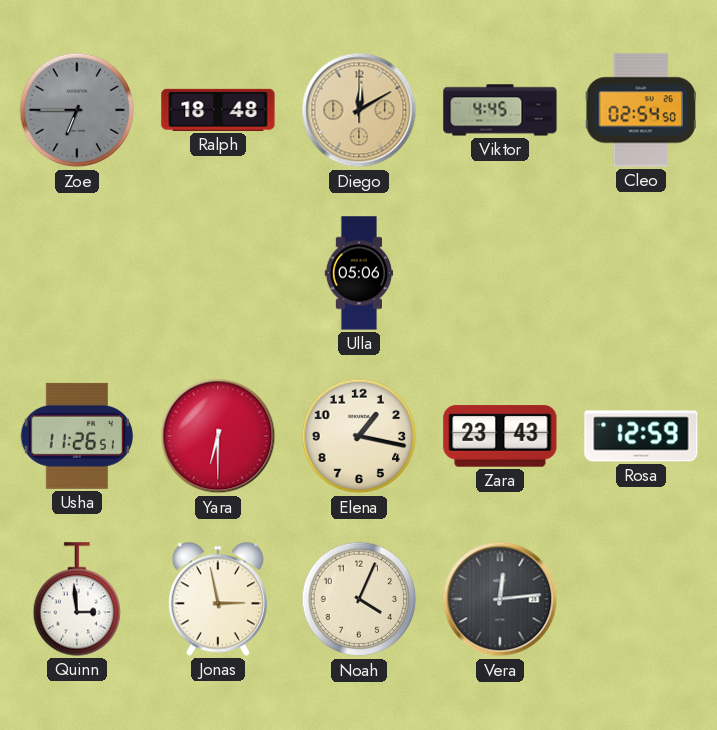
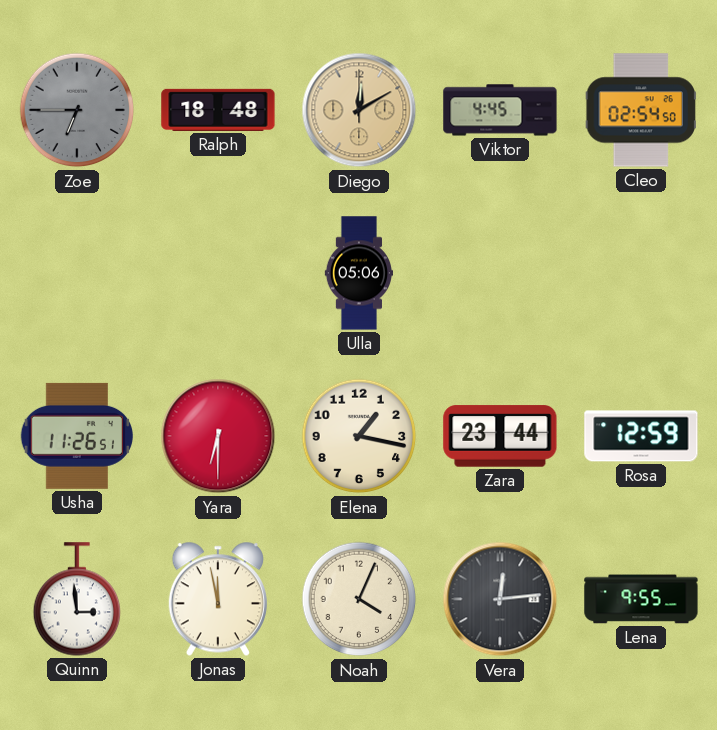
Zara: 23:43 -> 23:44 (500, 436)
Jonas: 2:58 -> 11:58 (218, 599)
Lena: none -> 9:55 (641, 599)
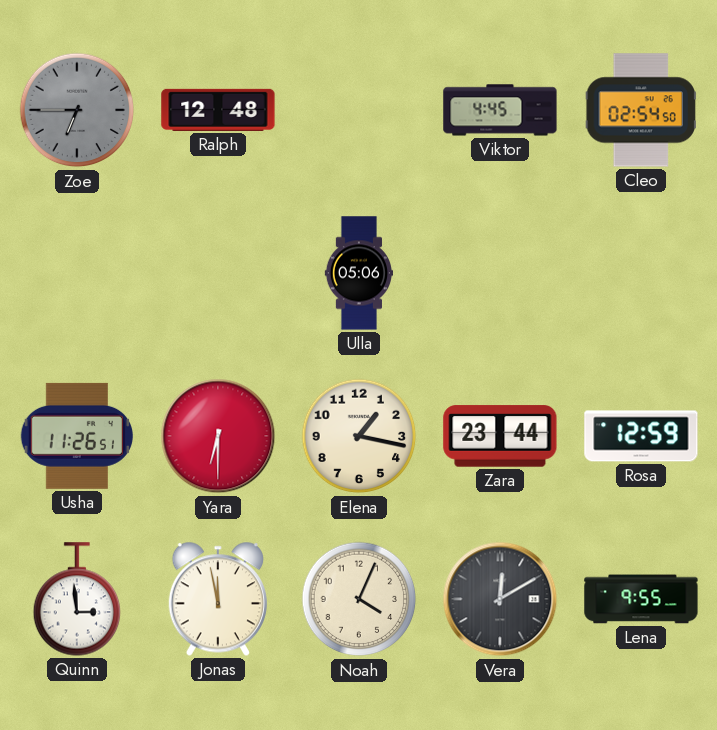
Ralph: 18:48 -> 12:48 (218, 110)
Diego: 12:10 -> none (359, 110)
Vera: 12:14 -> 12:10 (500, 599)
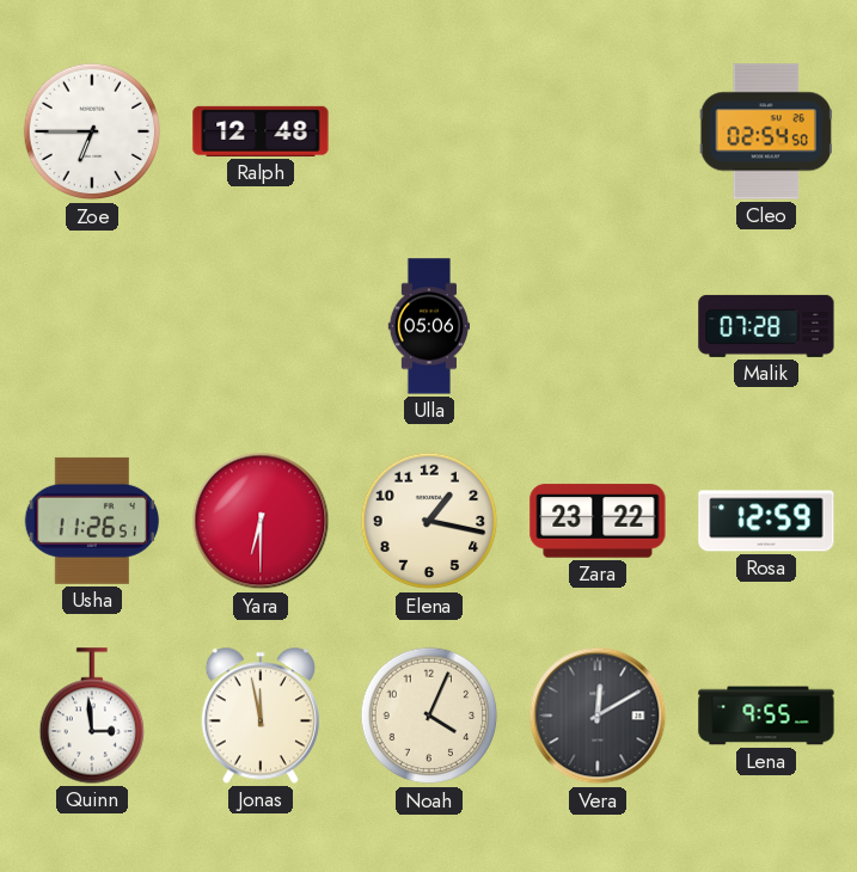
Zoe dial: grey -> white (92, 131)
Viktor: 4:45 -> none (500, 110)
Malik: none -> 07:28 (766, 326)
Zara: 23:44 -> 23:22 (598, 521)
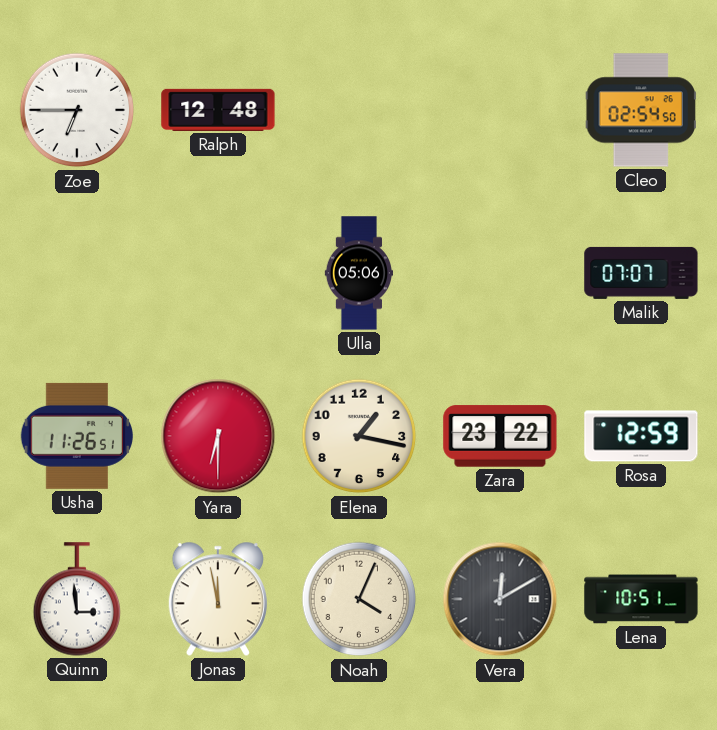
Malik: 07:28 -> 07:07 (641, 273)
Lena: 9:55 -> 10:51 (641, 599)
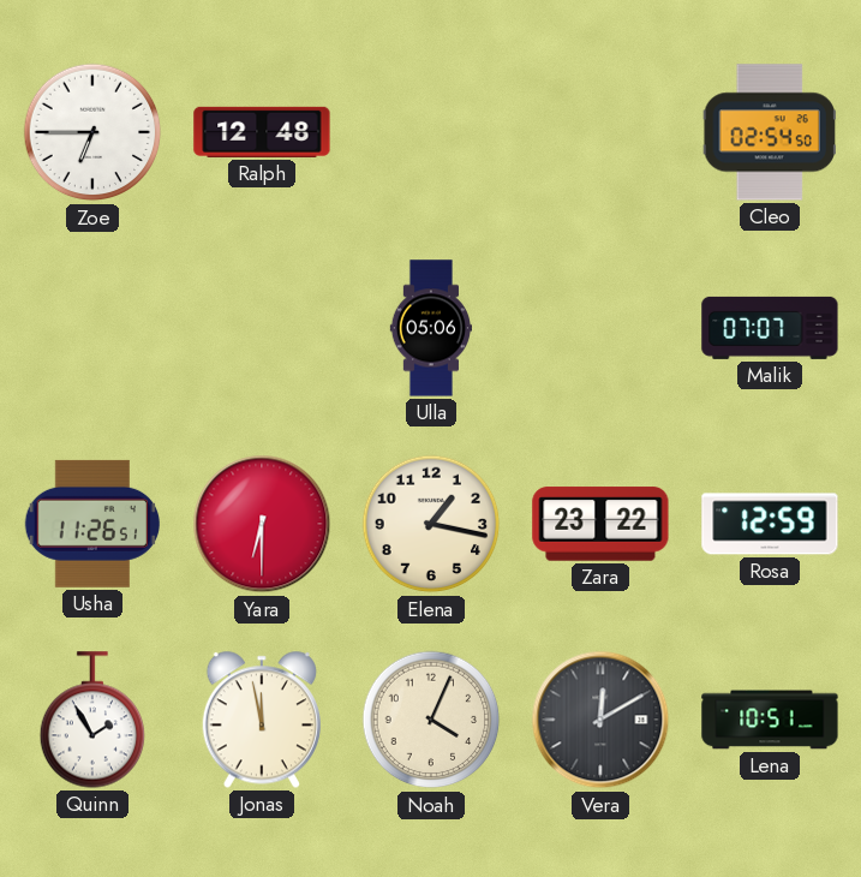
Quinn: 2:59 -> 1:55 (91, 720)
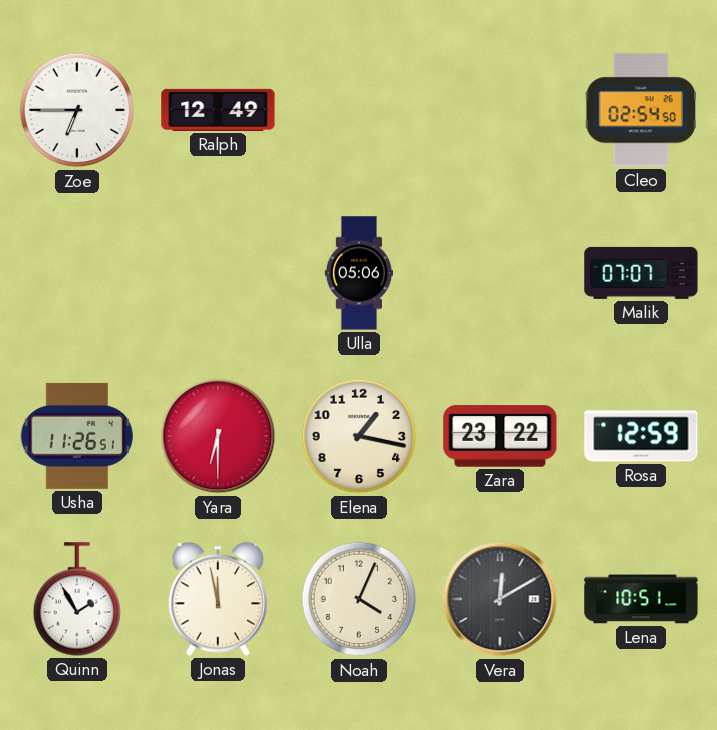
Ralph: 12:48 -> 12:49 (218, 110)
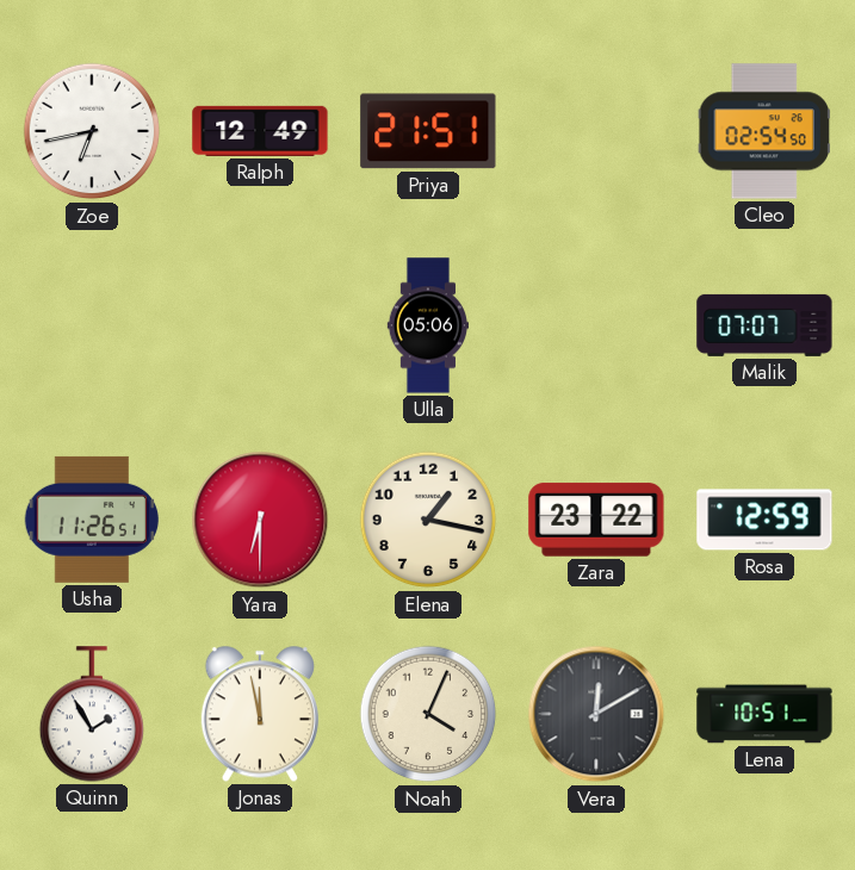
Zoe: 6:45 -> 6:43 (92, 131)
Priya: none -> 21:51 (428, 131)
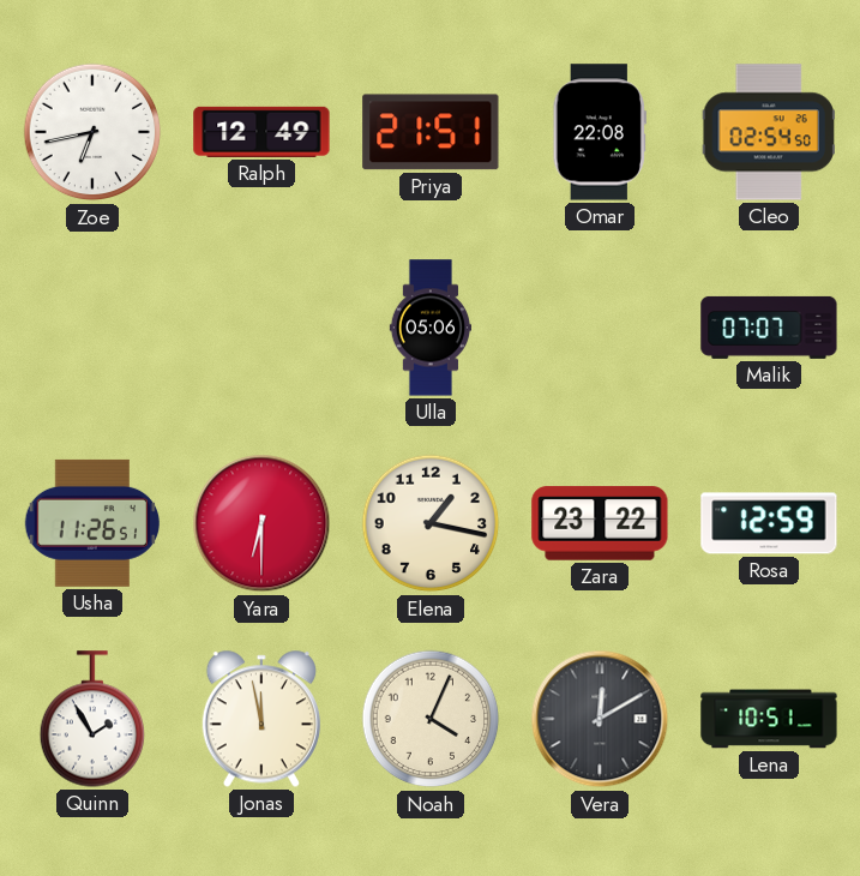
Omar: none -> 22:08 (600, 132)
